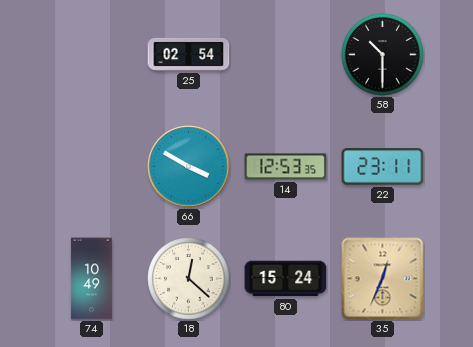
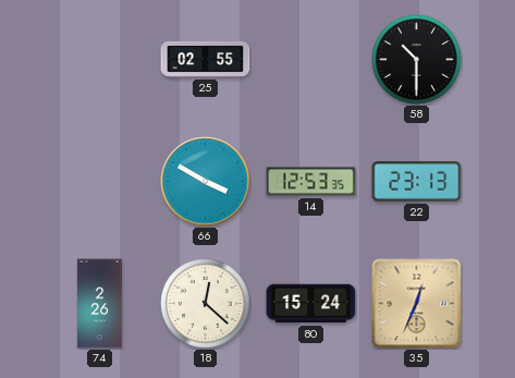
25: 02:54 -> 02:55 (206, 59)
22: 23:11 -> 23:13 (417, 182)
74: 10:49 -> 2:26 (99, 304)
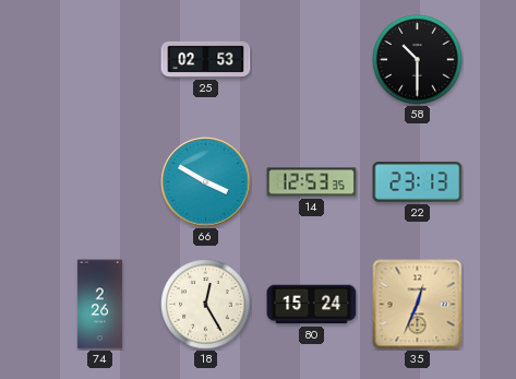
25: 02:55 -> 02:53 (206, 59)
18: 12:22 -> 12:25 (206, 305)
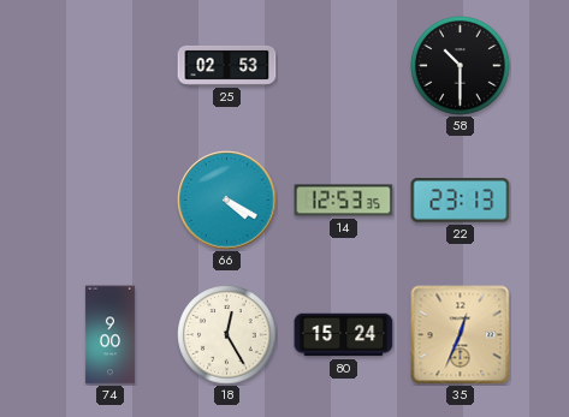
66: 3:50 -> 4:20 (227, 201)
74: 2:26 -> 9:00 (109, 335)
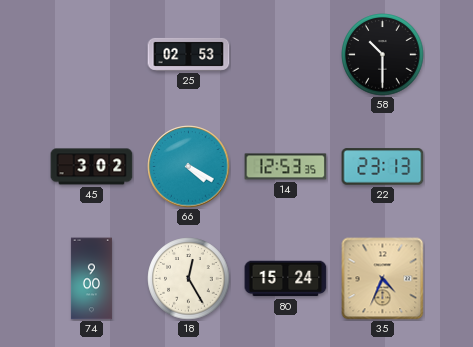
45: none -> 3:02 (92, 167)
35: 12:34 -> 4:34 (383, 279)
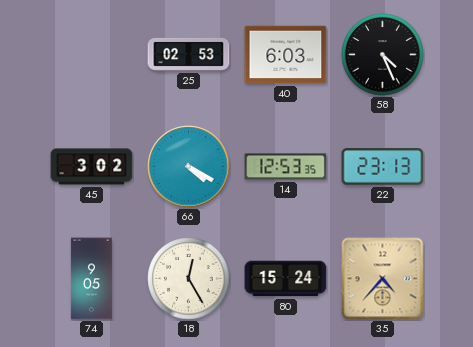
40: none -> 6:03 (286, 55)
58: 10:30 -> 4:26 (383, 55)
74: 9:00 -> 9:05 (91, 279)
35: 4:34 -> 4:37 (383, 279)
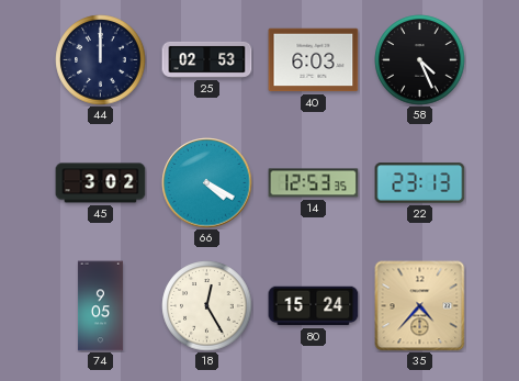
44: none -> 12:00 (101, 60)
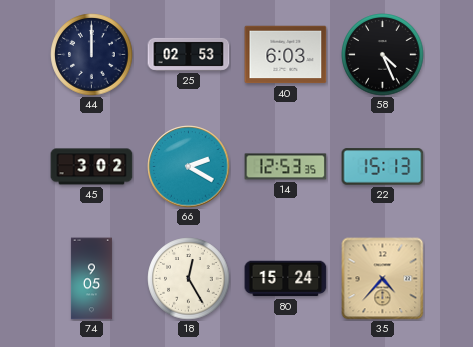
66: 4:20 -> 2:20 (189, 167)
22: 23:13 -> 15:13 (383, 167)
